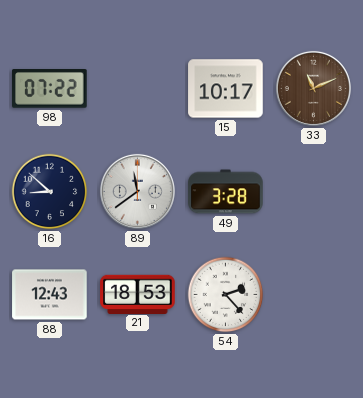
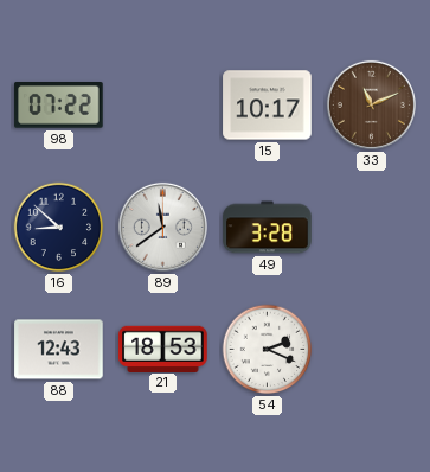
54: 2:23 -> 2:19 (268, 350)
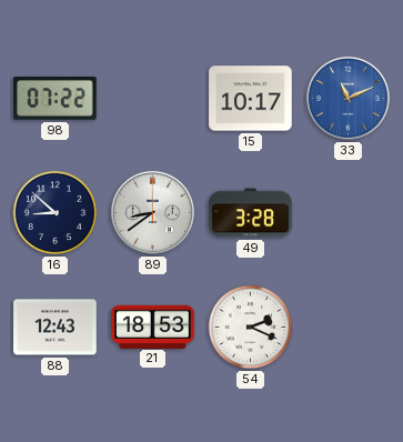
33 dial: brown -> blue (347, 98)
89: 11:39 -> 8:39 (152, 212)
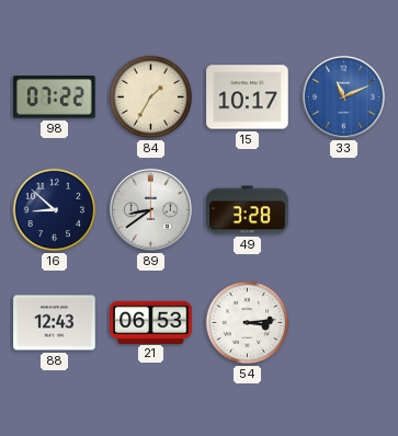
84: none -> 1:35 (151, 97)
21: 18:53 -> 06:53 (151, 322)
54: 2:19 -> 3:14 (248, 323)
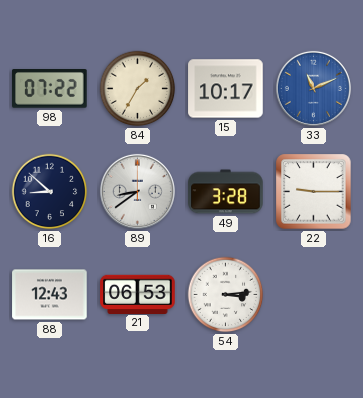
22: none -> 9:15 (314, 192)
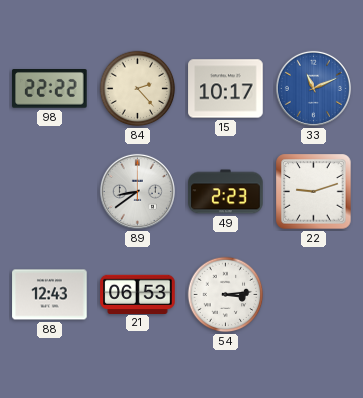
98: 07:22 -> 22:22 (50, 89)
84: 1:35 -> 2:23 (138, 89)
16: 8:52 -> none (50, 192)
49: 3:28 -> 2:23 (226, 192)
22: 9:15 -> 9:12 (314, 192)
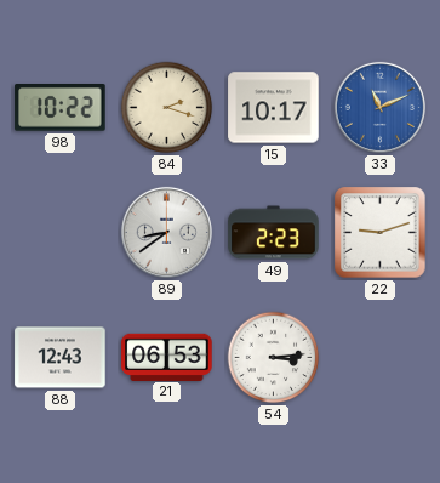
98: 22:22 -> 10:22 (61, 108)
84: 2:23 -> 2:18 (167, 108)
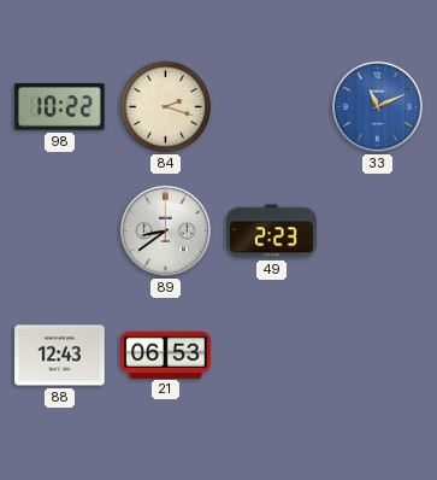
15: 10:17 -> none (274, 108)
22: 9:12 -> none (381, 233)
54: 3:14 -> none (274, 358)
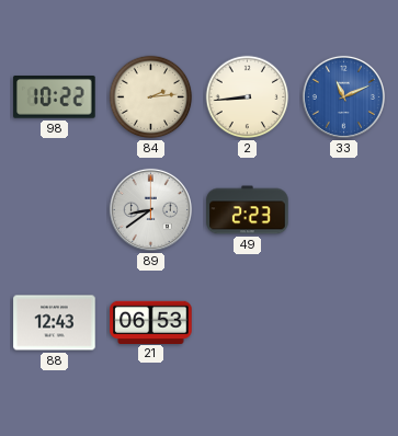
84: 2:18 -> 2:14 (151, 97)
2: none -> 8:44 (248, 97)
